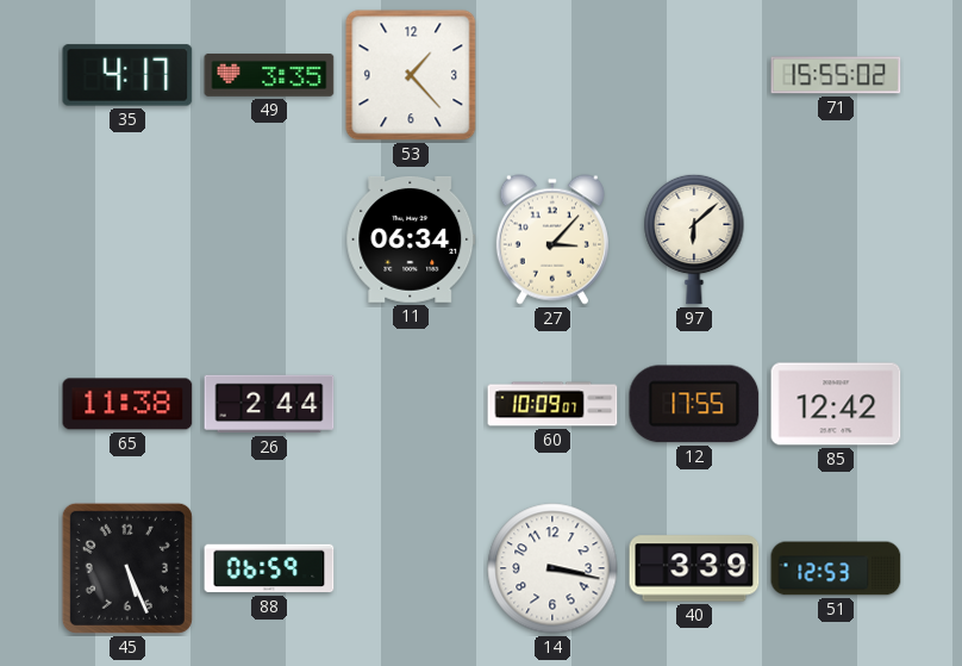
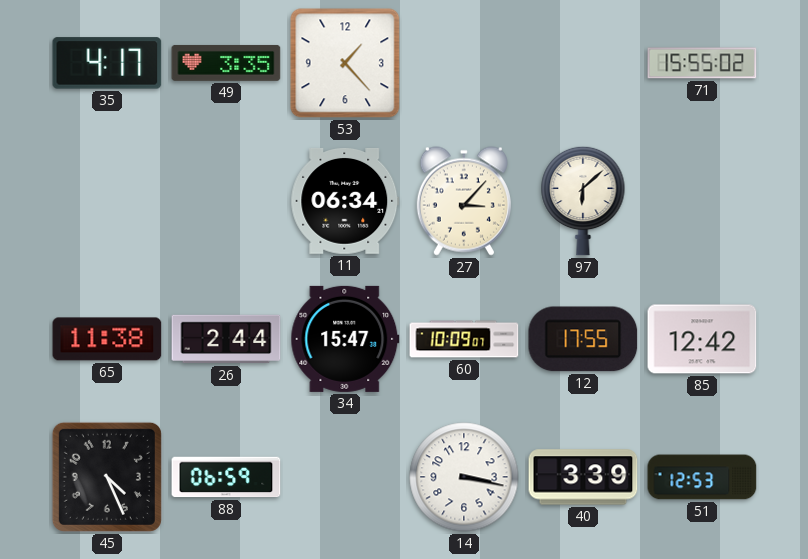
34: none -> 15:47 (345, 339)
45: 5:26 -> 4:26 (107, 477)
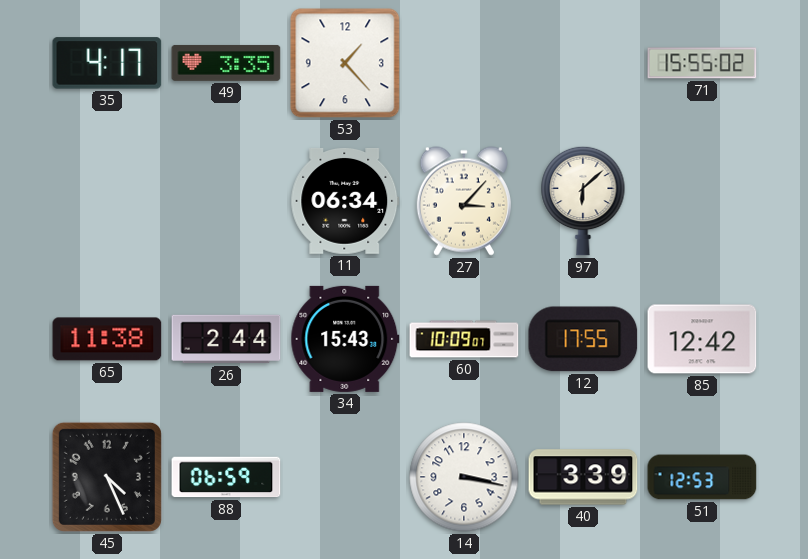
34: 15:47 -> 15:43 (345, 339)
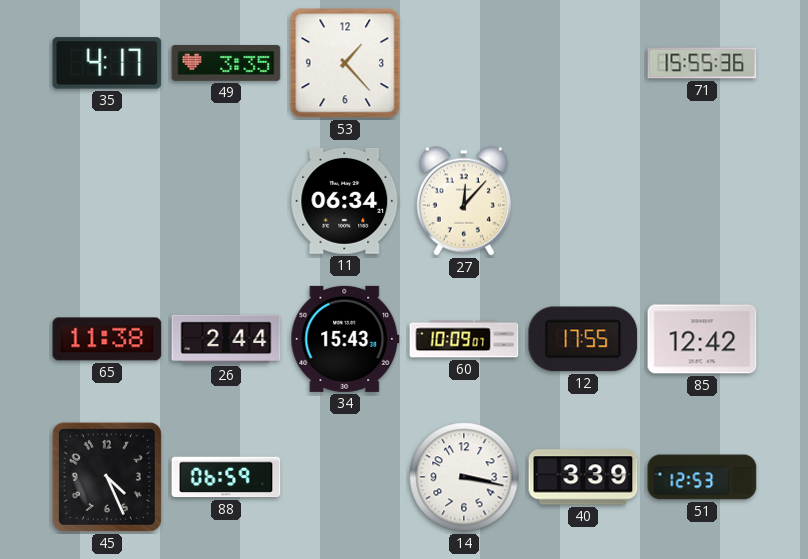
71: 15:55:02 -> 15:55:36 (702, 63)
27: 3:07 -> 12:07 (464, 201)
97: 6:08 -> none (583, 201)
